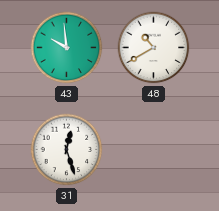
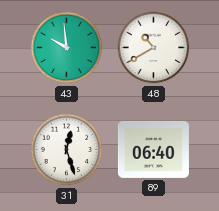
89: none -> 06:40 (153, 149)
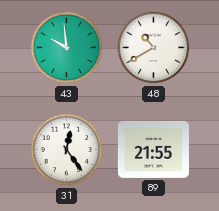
31: 12:27 -> 12:24 (67, 150)
89: 06:40 -> 21:55 (153, 149)
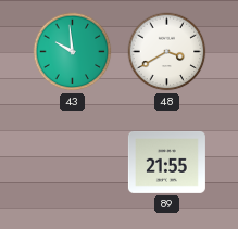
48: 10:40 -> 3:40 (167, 52)
31: 12:24 -> none (67, 150)
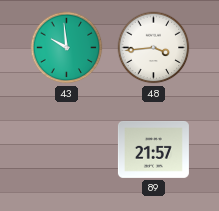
48: 3:40 -> 3:44 (154, 48)
89: 21:55 -> 21:57 (153, 149)
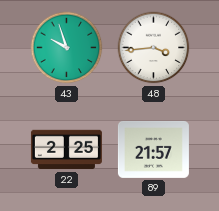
43: 9:59 -> 9:57 (67, 48)
22: none -> 2:25 (66, 150)
